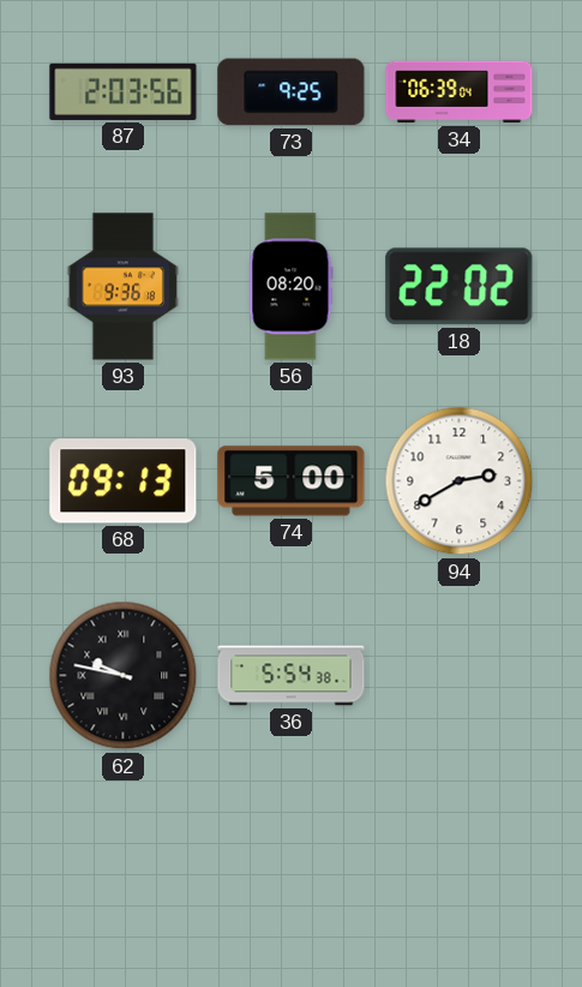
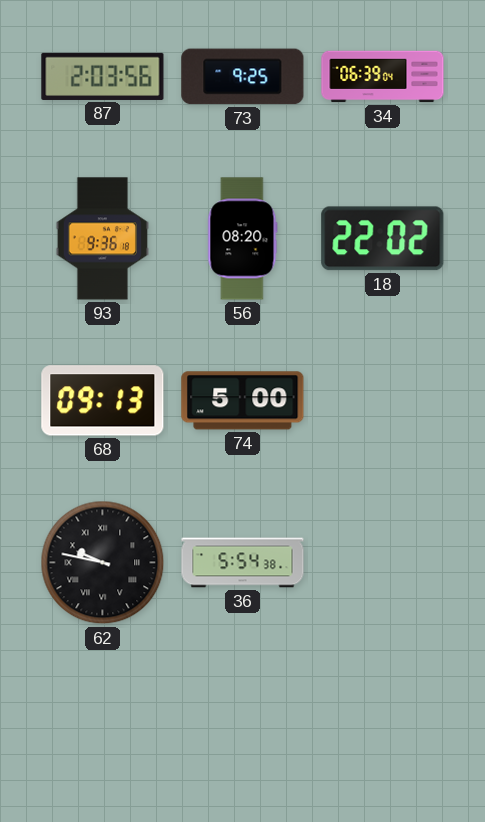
94: 2:40 -> none (460, 481)
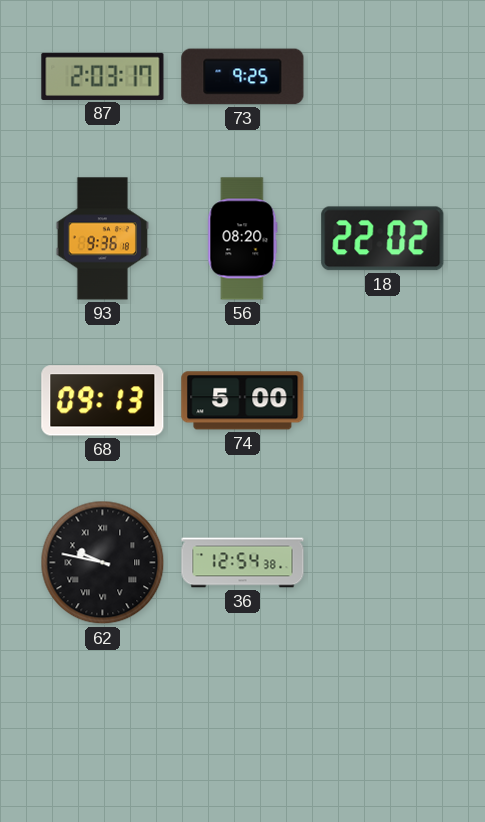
87: 2:03:56 -> 2:03:17 (103, 76)
34: 06:39 -> none (383, 77)
36: 5:54 -> 12:54 (243, 563)
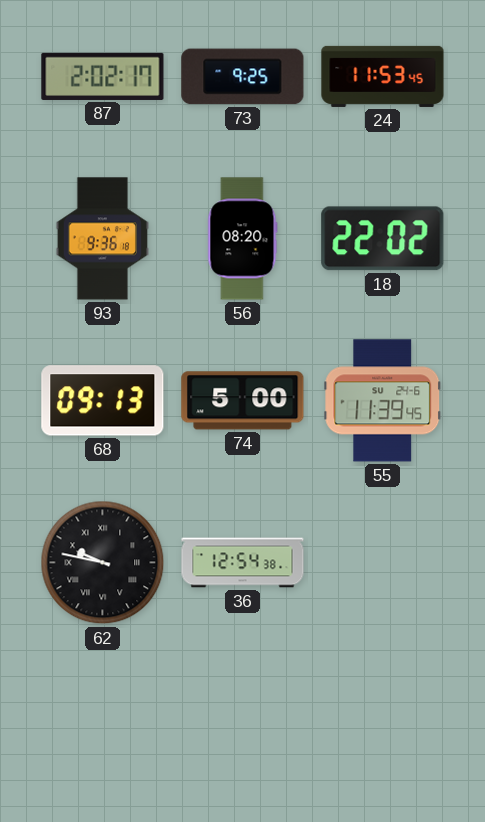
87: 2:03 -> 2:02 (103, 76)
24: none -> 11:53 (383, 76)
55: none -> 11:39 (383, 401)
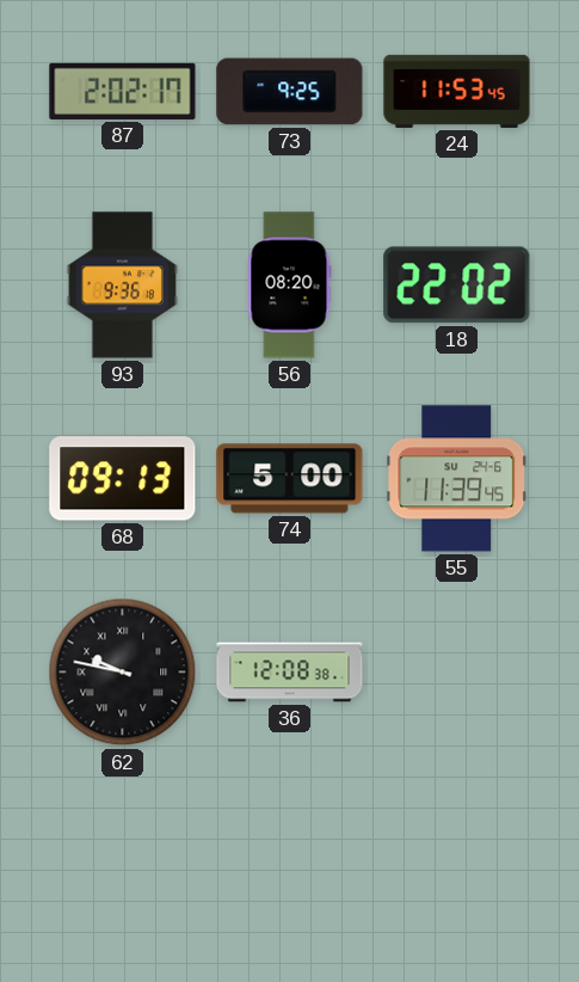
36: 12:54 -> 12:08 (290, 673)
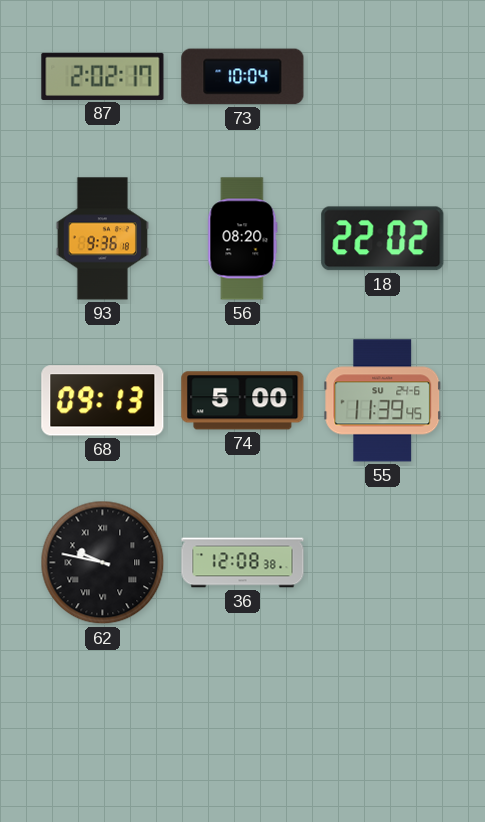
73: 9:25 -> 10:04 (243, 77)
24: 11:53 -> none (457, 91)
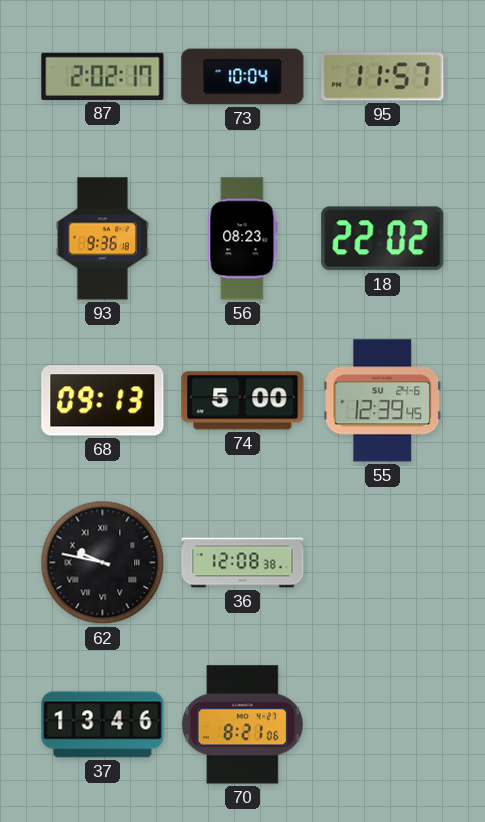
95: none -> 11:57 (383, 77)
56: 08:20 -> 08:23 (243, 239)
55: 11:39 -> 12:39 (383, 401)
37: none -> 13:46 (103, 725)
70: none -> 8:21 (242, 725)
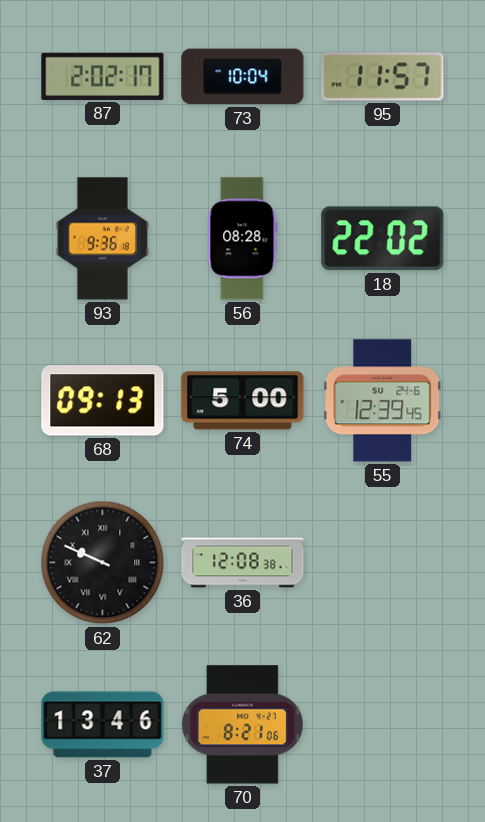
56: 08:23 -> 08:28 (243, 239)
62: 9:47 -> 9:49 (103, 563)
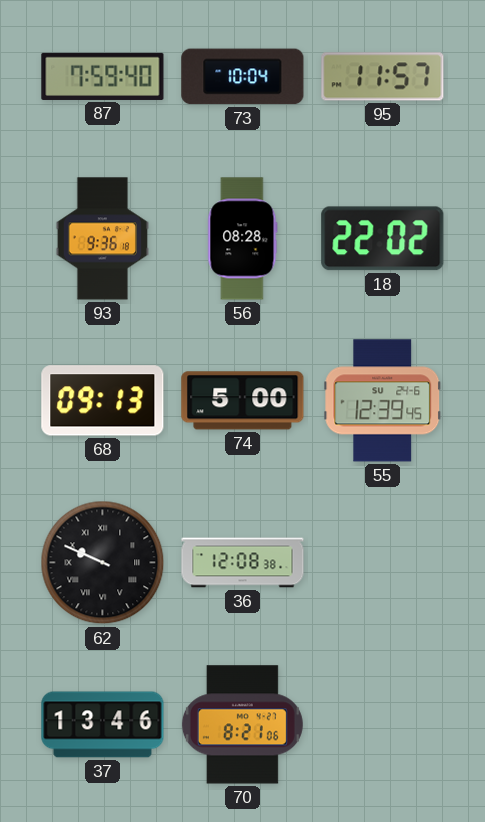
87: 2:02 -> 7:59 (103, 76)
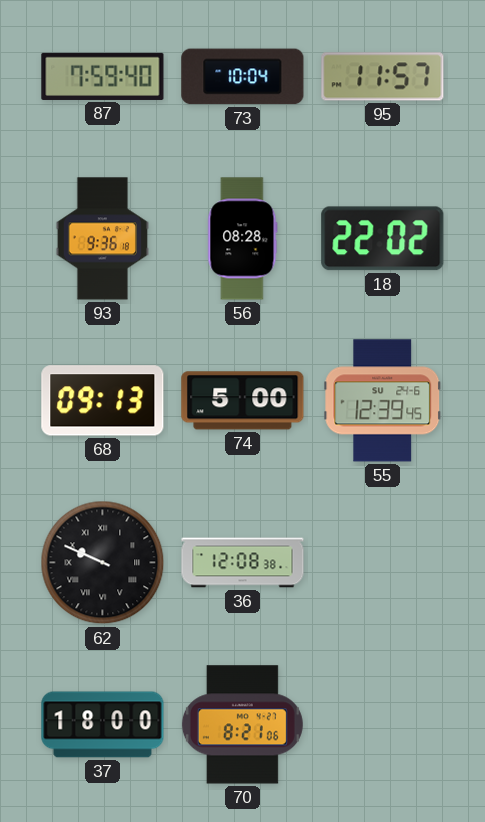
37: 13:46 -> 18:00 (103, 725)
